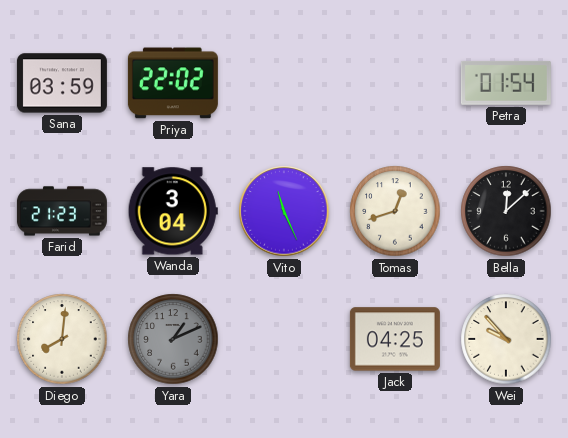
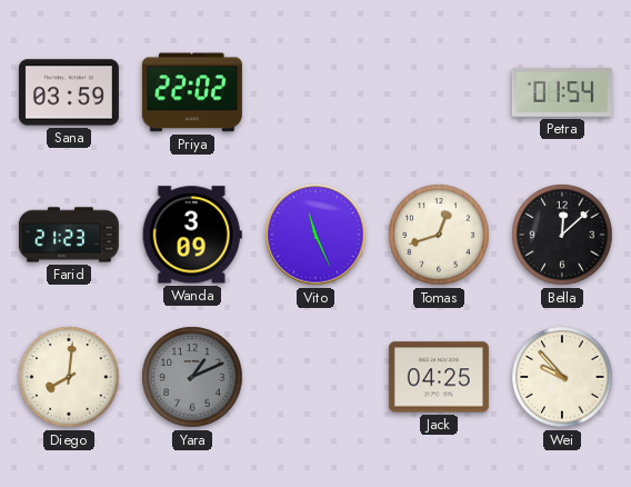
Wanda: 3:04 -> 3:09 (192, 235)
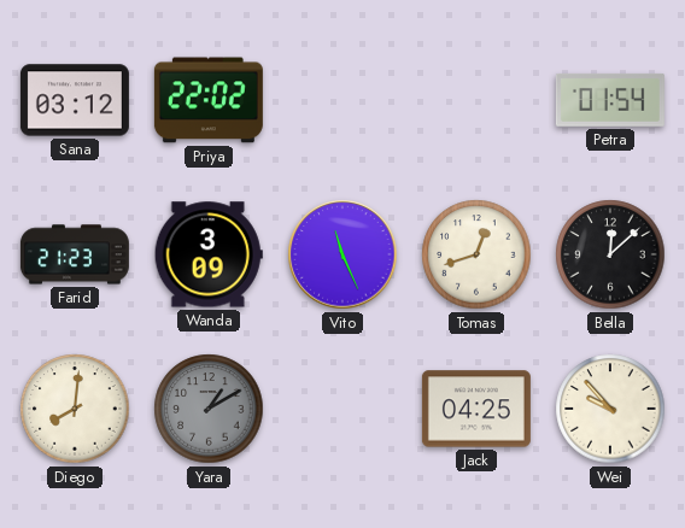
Sana: 03:59 -> 03:12 (75, 100)
Yara: 1:11 -> 1:10 (209, 409)
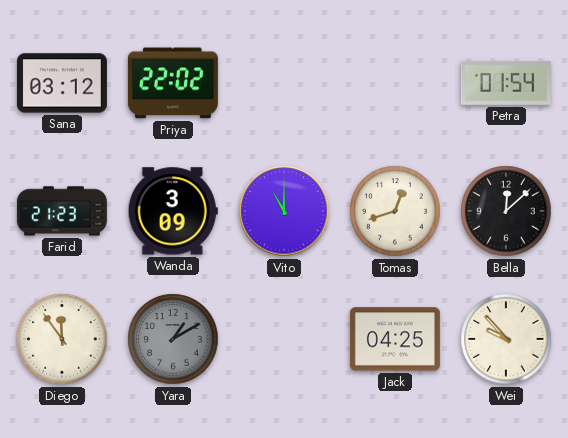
Vito: 11:26 -> 11:00 (284, 211)
Diego: 8:01 -> 11:54 (62, 339)
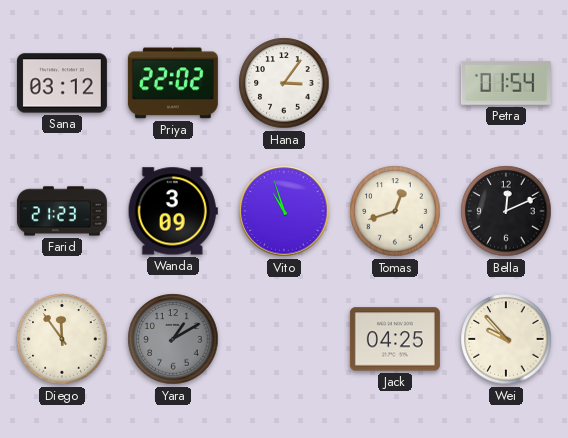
Hana: none -> 3:06 (284, 83)
Vito: 11:00 -> 10:57 (284, 211)
Bella: 12:08 -> 12:11 (506, 211)
